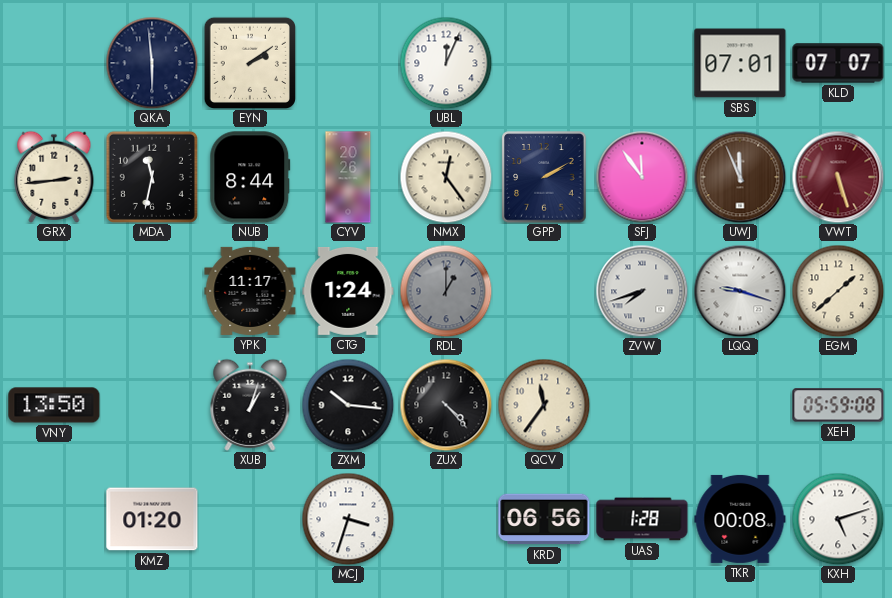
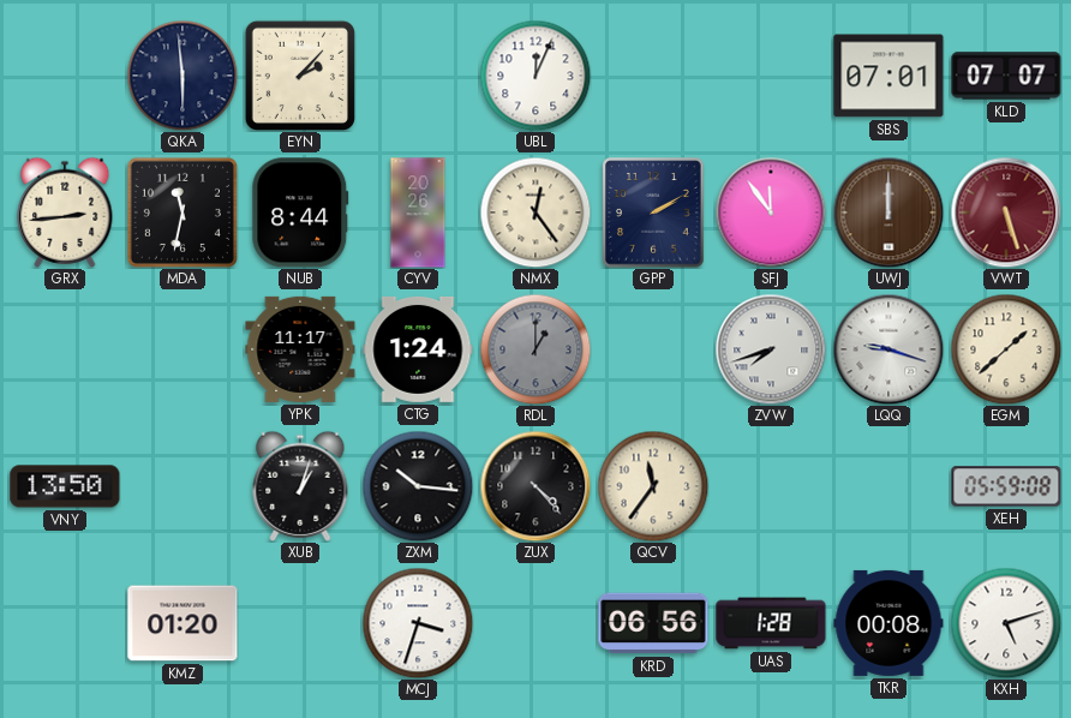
EYN: 2:09 -> 2:07 (299, 74)
UWJ: 11:56 -> 12:00 (888, 213)
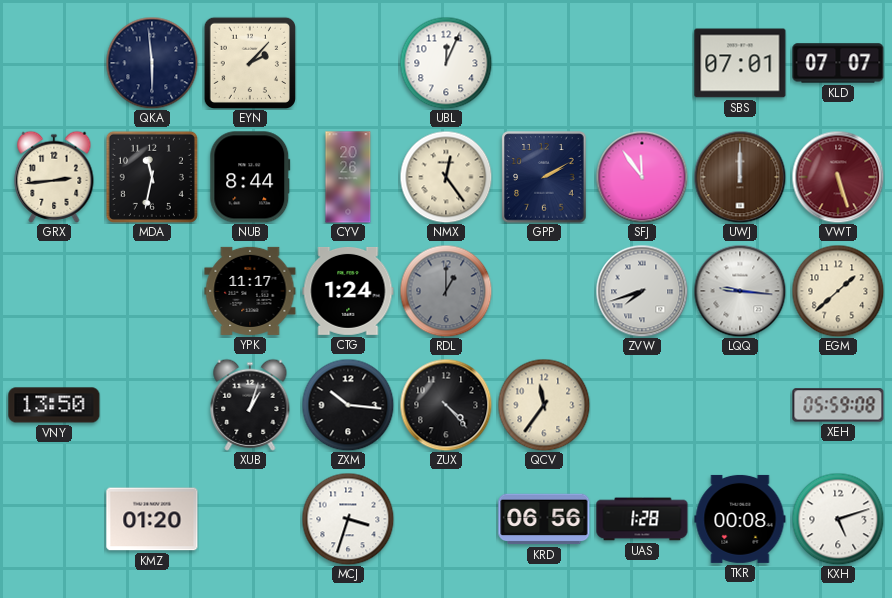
LQQ: 9:18 -> 9:16 (740, 291)
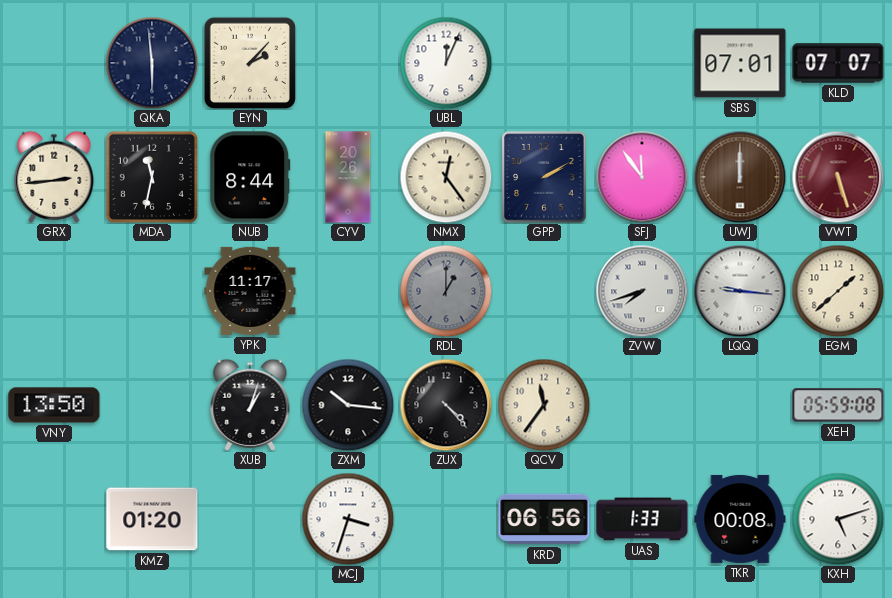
CTG: 1:24 -> none (348, 291)
UAS: 1:28 -> 1:33 (642, 519)
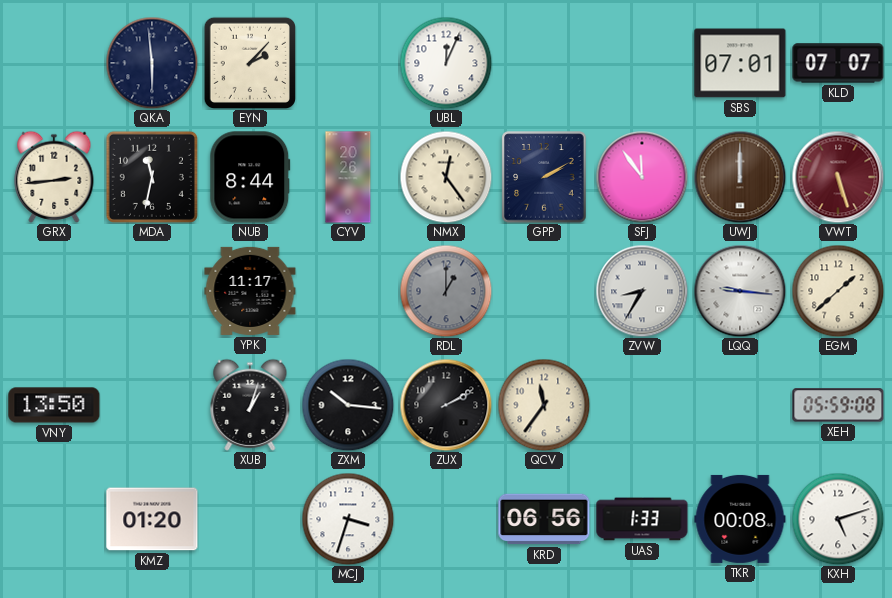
ZVW: 7:42 -> 8:35 (642, 291)
ZUX: 4:23 -> 2:10 (446, 405)
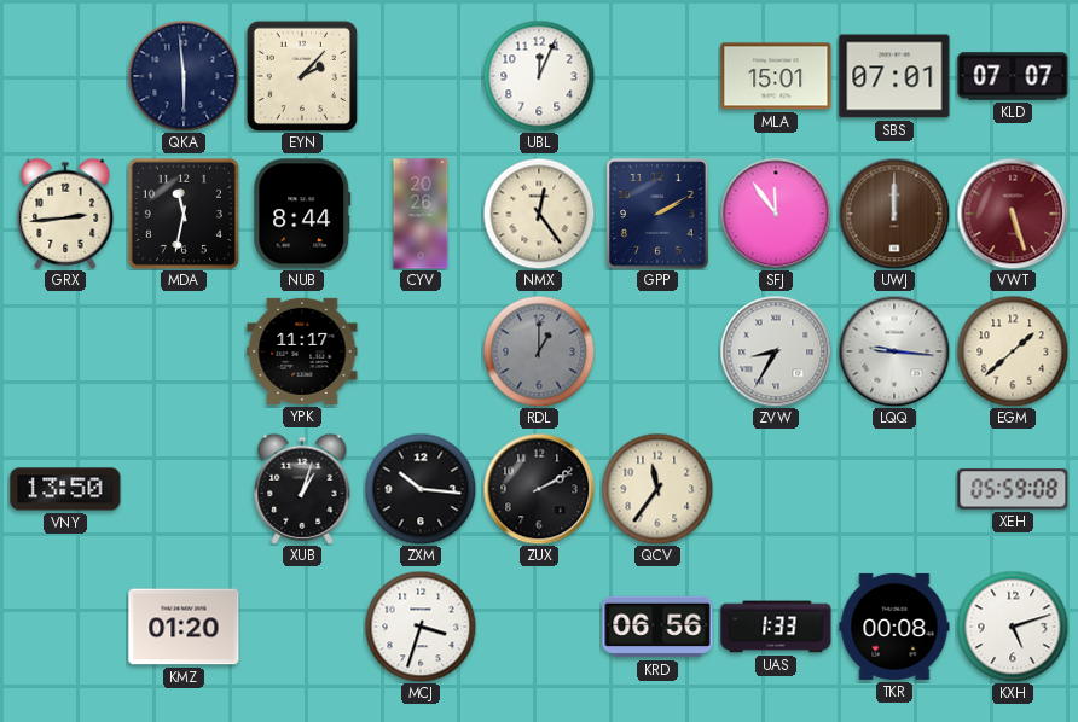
MLA: none -> 15:01 (776, 76)
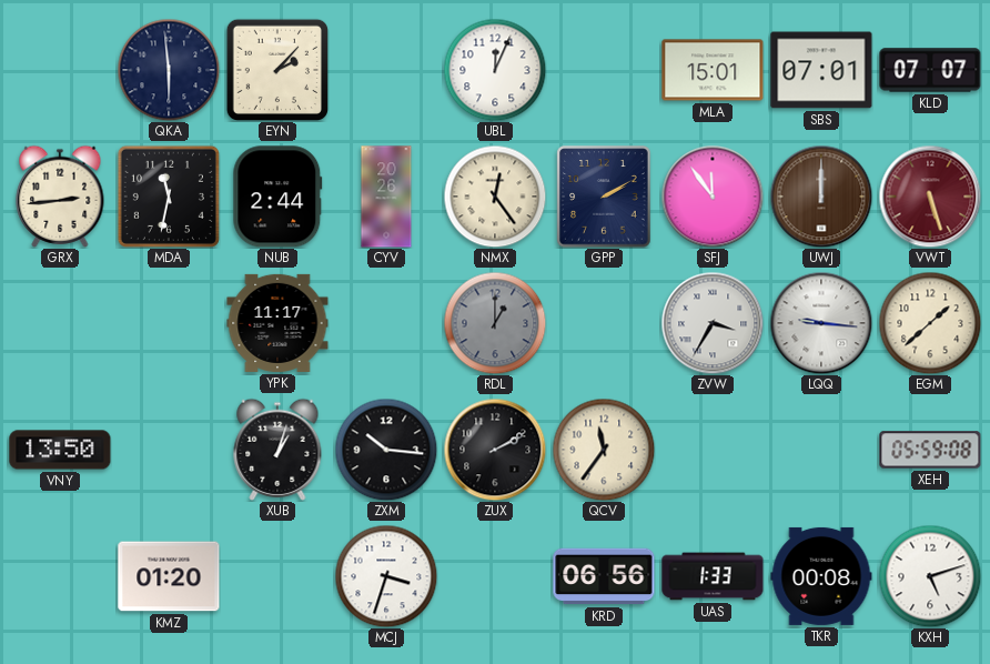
NUB: 8:44 -> 2:44 (277, 197)
ZVW: 8:35 -> 3:35 (713, 323)
